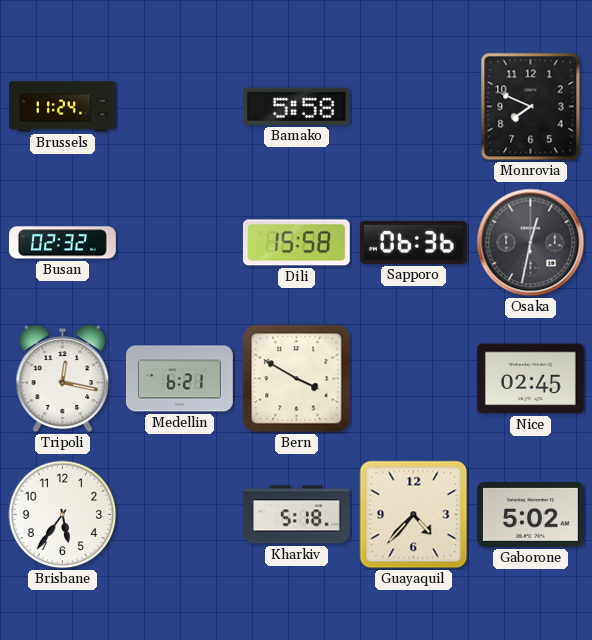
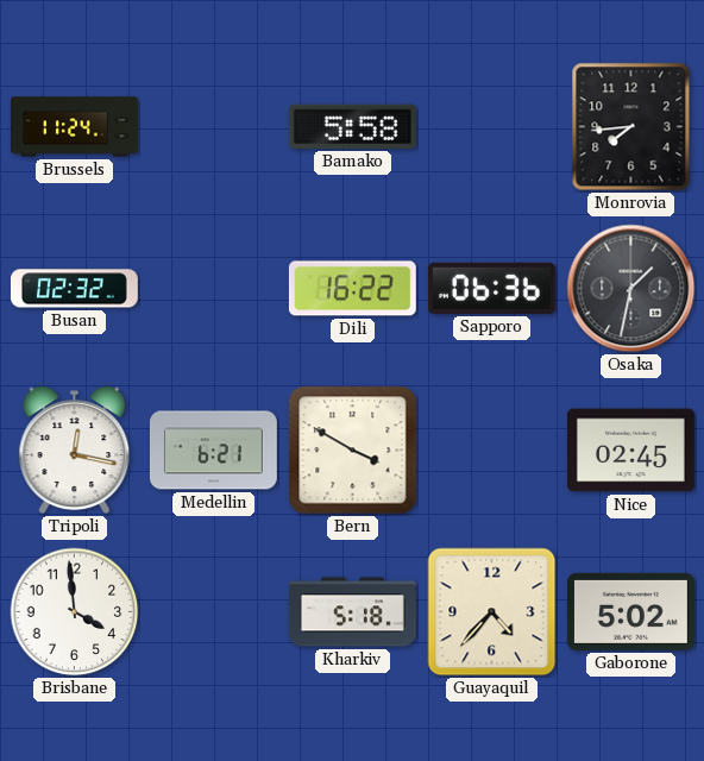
Monrovia: 7:49 -> 7:44 (631, 127)
Dili: 15:58 -> 16:22 (352, 289)
Osaka: 12:32 -> 1:32 (631, 289)
Brisbane: 5:36 -> 3:59 (75, 612)
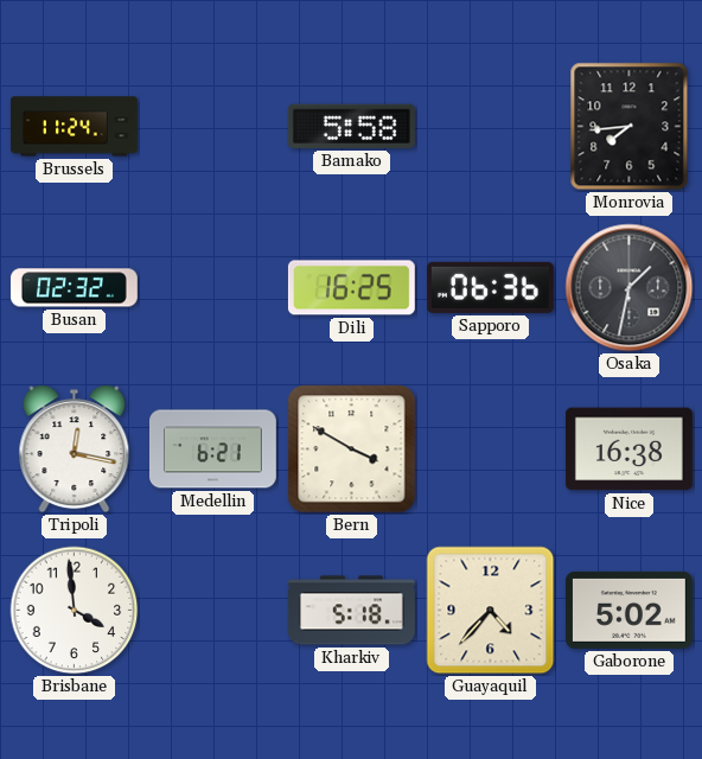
Dili: 16:22 -> 16:25 (351, 288)
Nice: 02:45 -> 16:38 (628, 449)
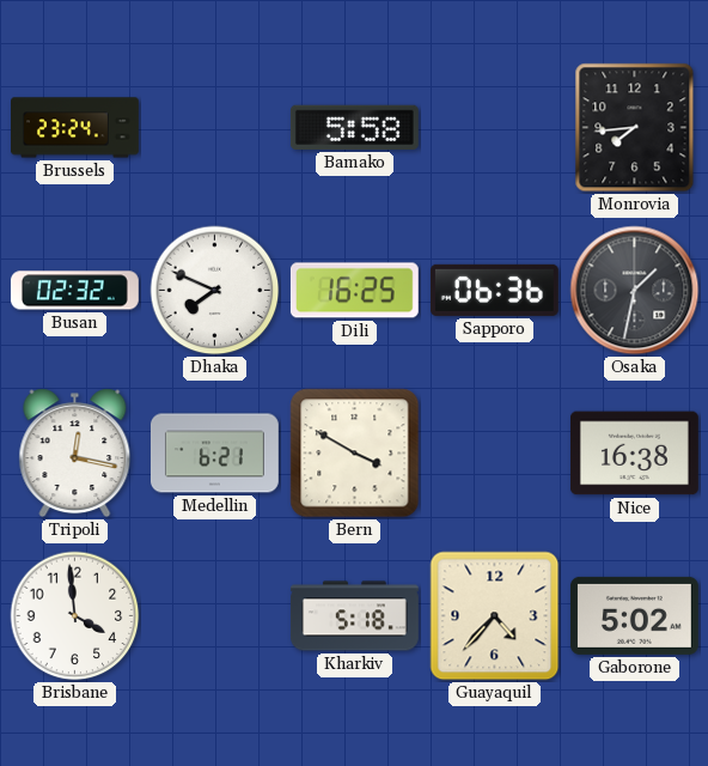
Brussels: 11:24 -> 23:24 (75, 128)
Dhaka: none -> 7:49 (215, 291)
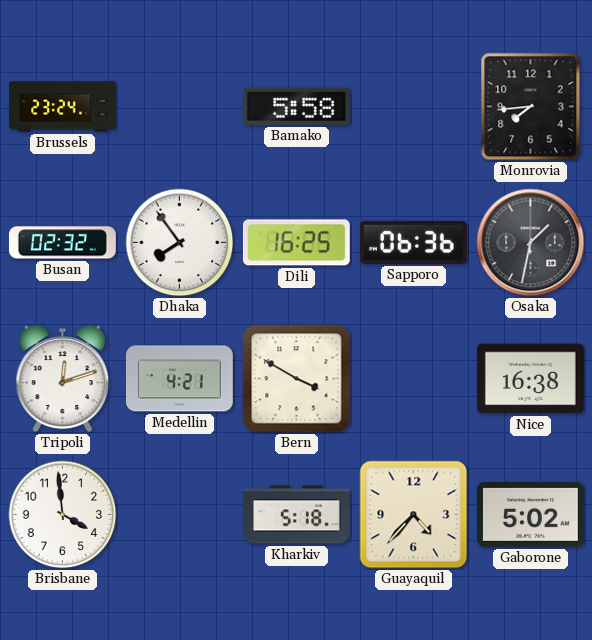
Dhaka: 7:49 -> 7:54 (180, 243)
Tripoli: 12:17 -> 12:12 (63, 379)
Medellin: 6:21 -> 4:21 (179, 379)
